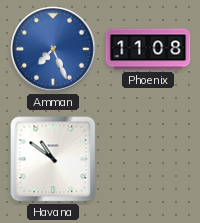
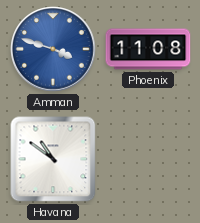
Amman: 7:26 -> 3:48 (53, 49)
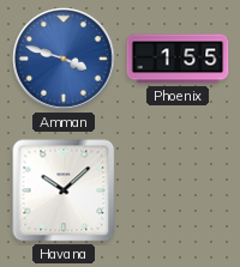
Phoenix: 11:08 -> 1:55 (178, 59)
Havana: 10:51 -> 10:08 (64, 190)
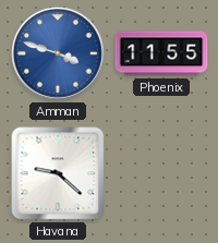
Phoenix: 1:55 -> 11:55 (161, 53)
Havana: 10:08 -> 9:22 (58, 173)
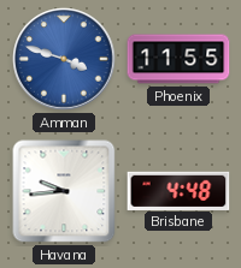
Havana: 9:22 -> 9:44 (64, 191)
Brisbane: none -> 4:48 (178, 190)
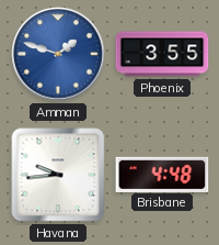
Amman: 3:48 -> 1:48 (58, 54)
Phoenix: 11:55 -> 3:55 (162, 54)
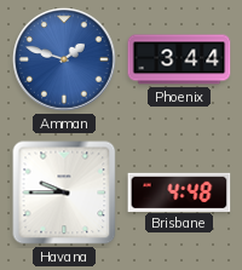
Phoenix: 3:55 -> 3:44 (179, 59)
Havana: 9:44 -> 9:45 (64, 193)
